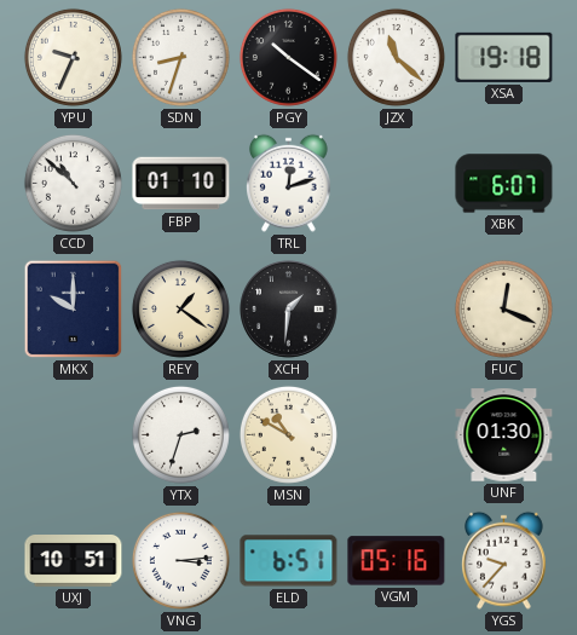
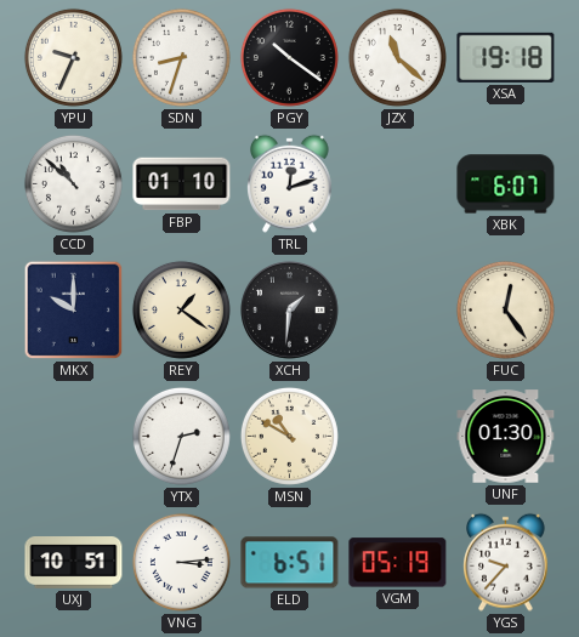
FUC: 12:19 -> 12:24 (505, 309)
VGM: 05:16 -> 05:19 (398, 563)
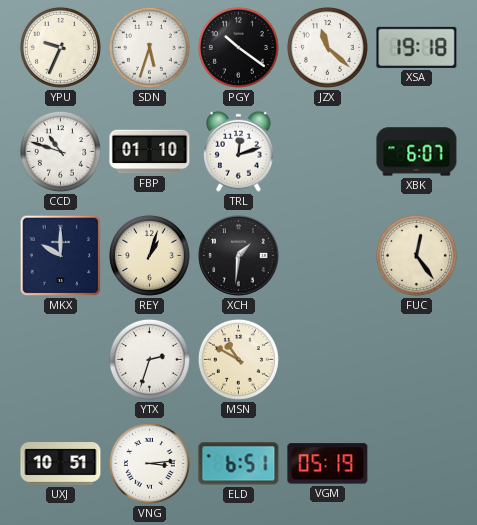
SDN: 8:33 -> 5:33 (149, 47)
CCD: 10:52 -> 10:48 (60, 151)
REY: 1:21 -> 1:03 (149, 255)
UNF: 01:30 -> none (506, 437)
YGS: 9:37 -> none (506, 562)
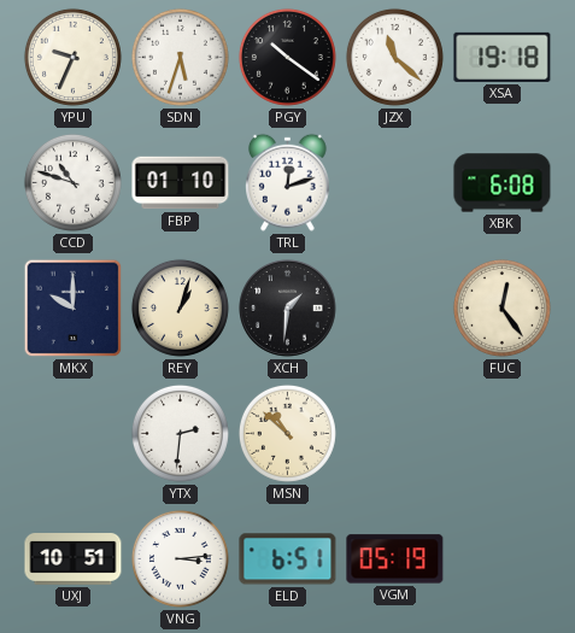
XBK: 6:07 -> 6:08 (503, 183)
YTX: 2:33 -> 2:31 (180, 433)
MSN: 10:50 -> 10:52 (287, 433)
